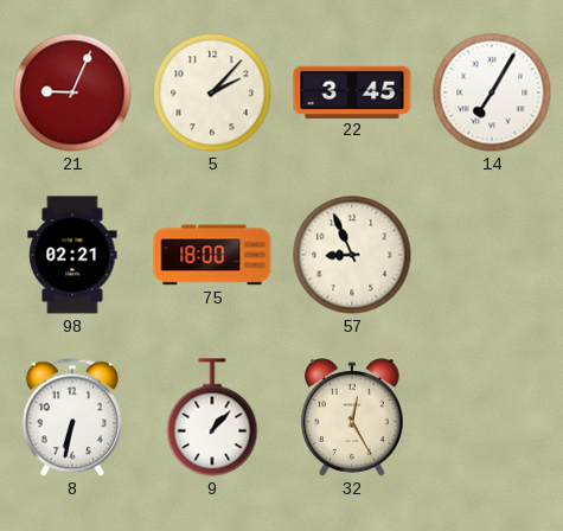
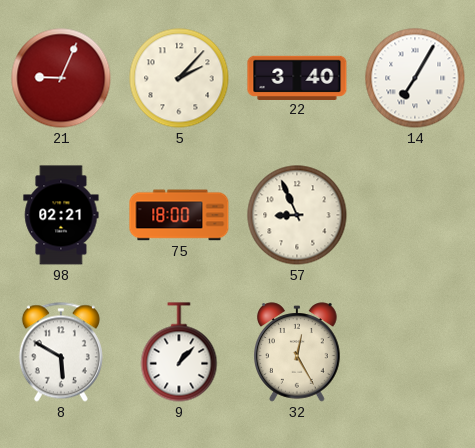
22: 3:45 -> 3:40 (297, 77)
8: 6:32 -> 5:50 (61, 352)
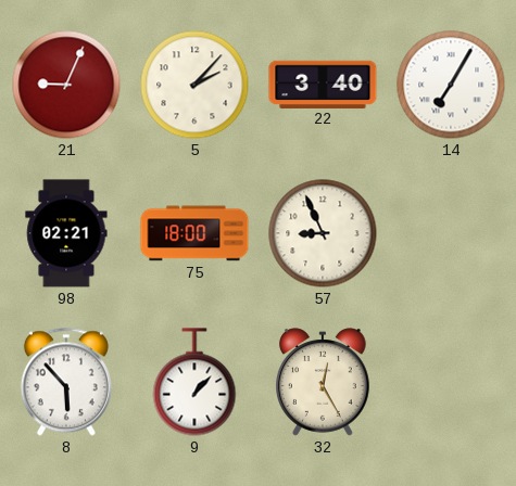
8: 5:50 -> 5:53 (66, 382)
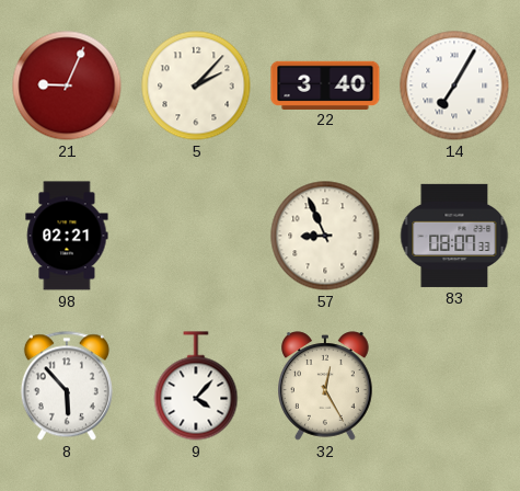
75: 18:00 -> none (194, 233)
83: none -> 08:07 (454, 236)
9: 1:07 -> 4:07 (196, 386)
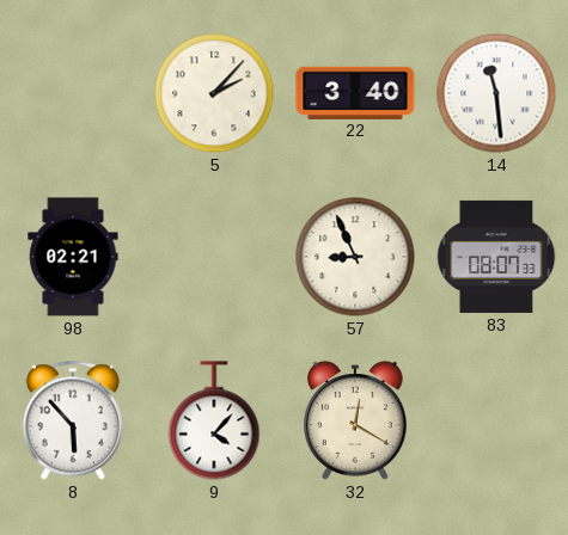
21: 9:04 -> none (67, 85)
14: 7:05 -> 11:29 (496, 93)
32: 12:25 -> 12:20 (356, 420)
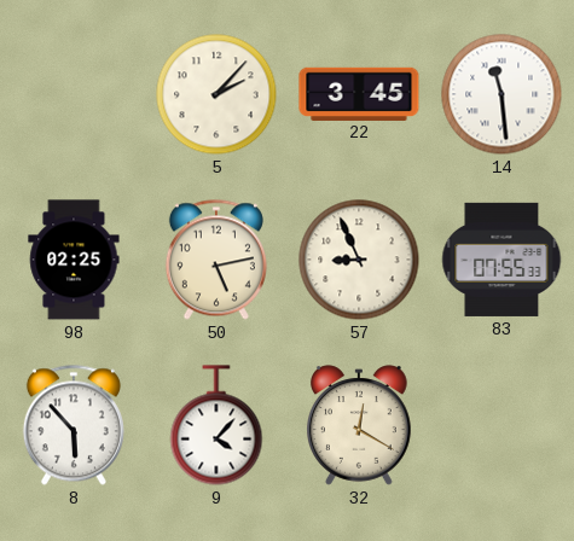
22: 3:40 -> 3:45 (359, 93)
98: 02:21 -> 02:25 (74, 260)
50: none -> 5:13 (216, 260)
83: 08:07 -> 07:55 (501, 260)
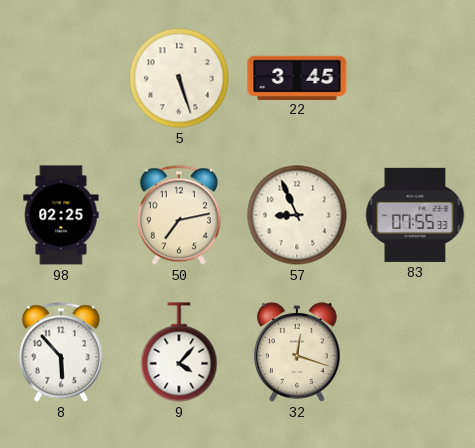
5: 2:07 -> 5:27 (179, 78)
14: 11:29 -> none (501, 94)
50: 5:13 -> 7:13 (179, 215)
32: 12:20 -> 12:18 (298, 352)
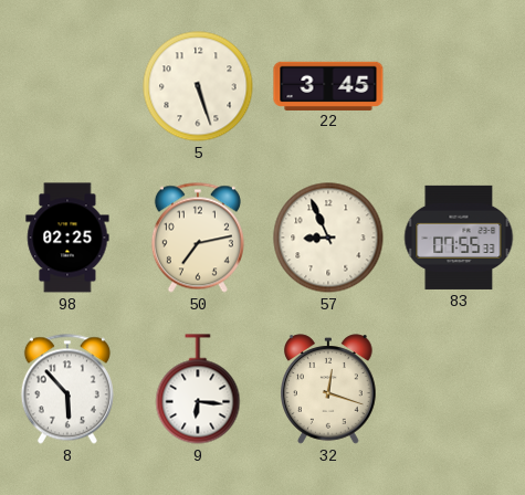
9: 4:07 -> 6:16 (198, 389)
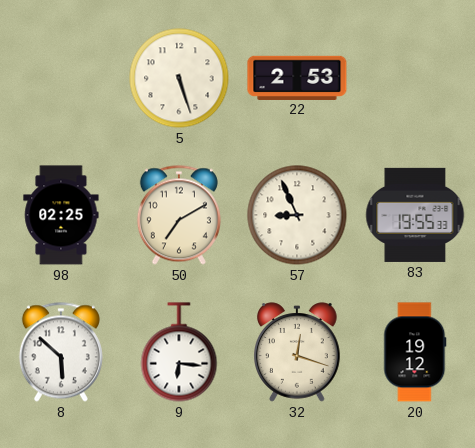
22: 3:45 -> 2:53 (297, 77)
50: 7:13 -> 7:10 (179, 215)
83: 07:55 -> 19:55 (415, 215)
8: 5:53 -> 5:52 (61, 352)
20: none -> 19:12 (415, 352)
